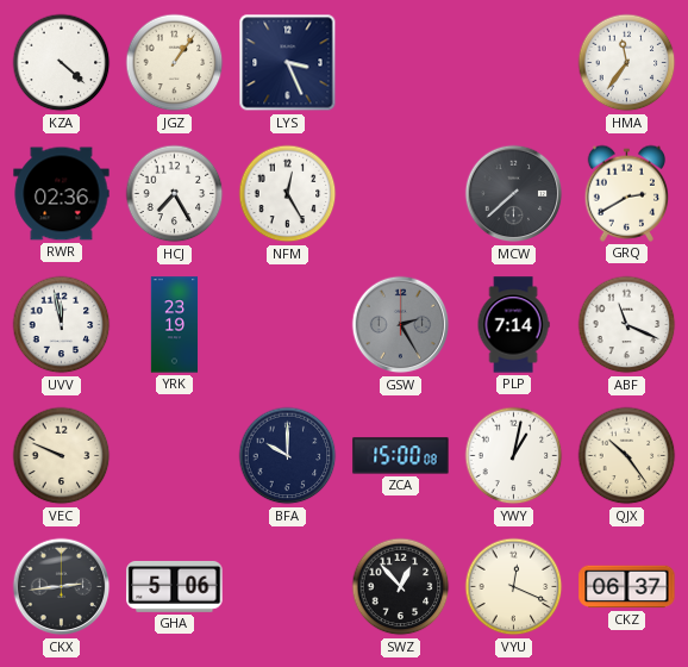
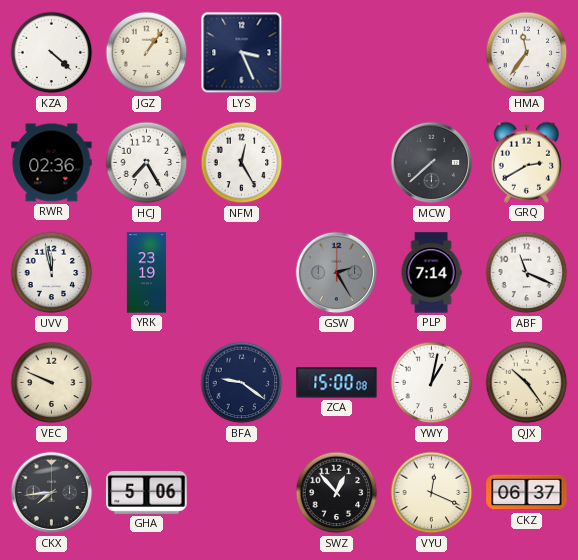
BFA: 10:00 -> 9:21 (242, 383)
CKX: 2:44 -> 7:44 (52, 493)
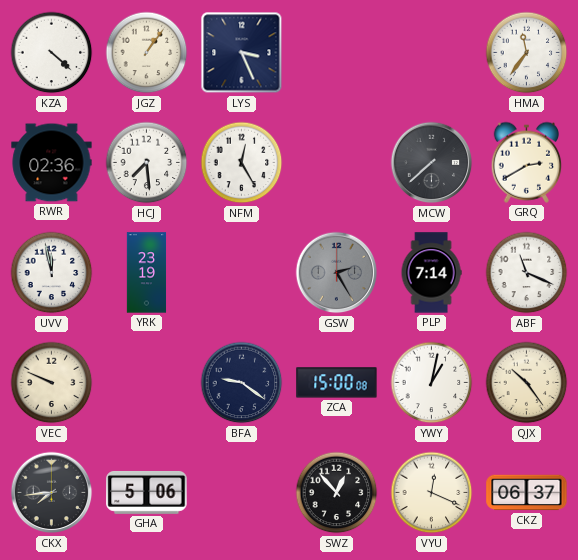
HCJ: 7:25 -> 7:29 (147, 163)
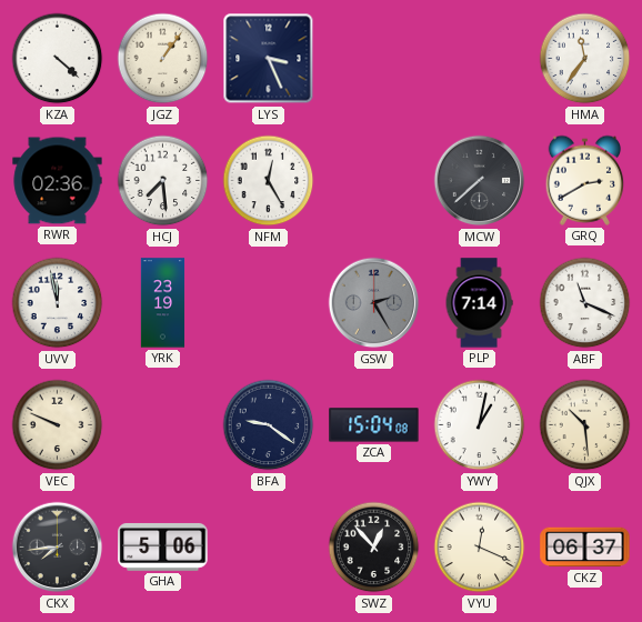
ZCA: 15:00 -> 15:04 (374, 425)
QJX: 10:24 -> 10:29 (585, 425)
